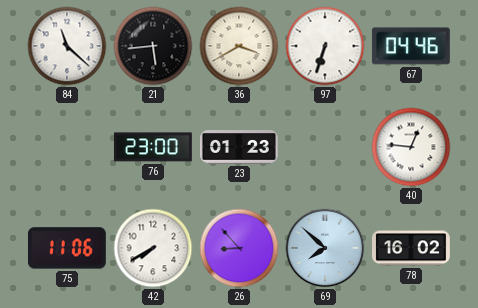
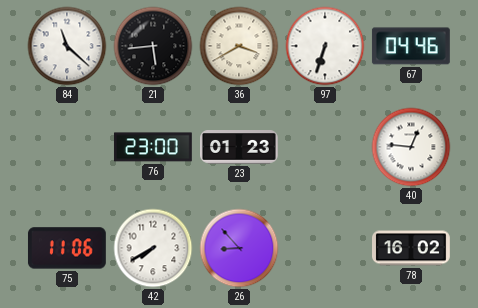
69: 7:52 -> none (325, 248)
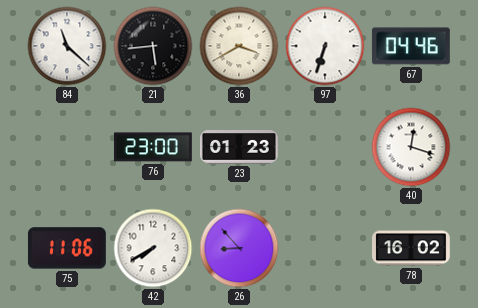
40: 12:46 -> 12:18 (411, 147)
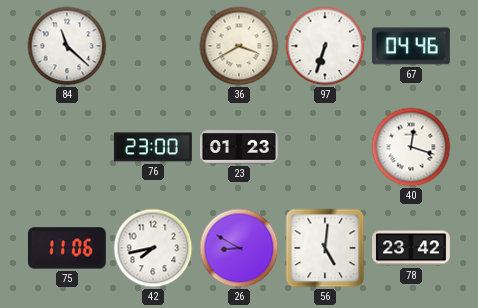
21: 5:44 -> none (153, 46)
42: 7:40 -> 7:43 (153, 248)
26: 8:53 -> 8:50 (239, 248)
56: none -> 5:01 (325, 248)
78: 16:02 -> 23:42 (412, 248)
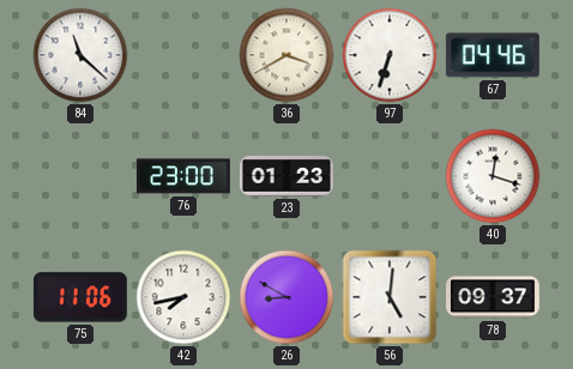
78: 23:42 -> 09:37 (494, 297)
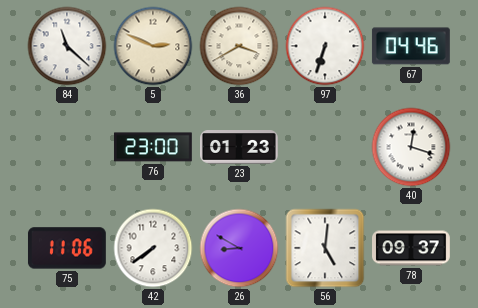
5: none -> 2:49 (153, 46)
42: 7:43 -> 7:39 (153, 248)
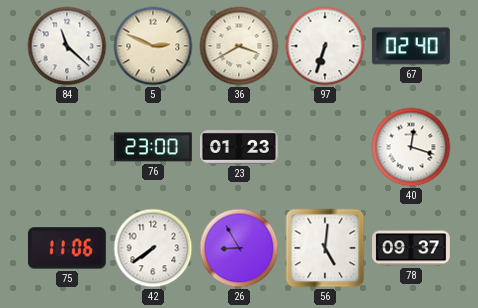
67: 04:46 -> 02:40 (411, 46)
26: 8:50 -> 8:55 (239, 248)
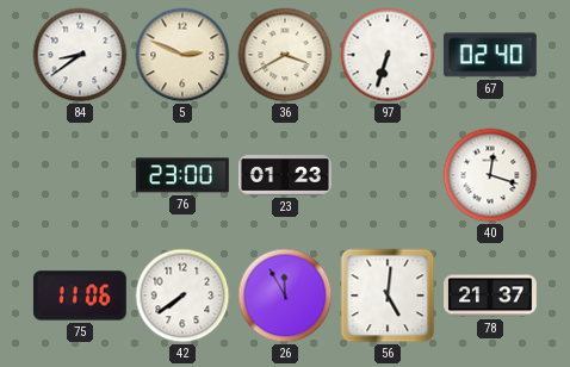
84: 11:22 -> 8:39 (80, 55)
26: 8:55 -> 11:55 (285, 296)
78: 09:37 -> 21:37 (491, 296)
